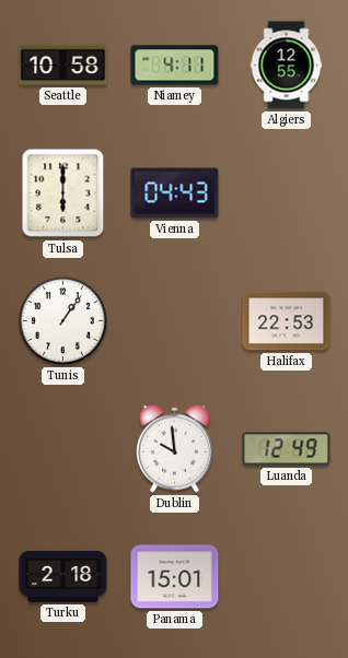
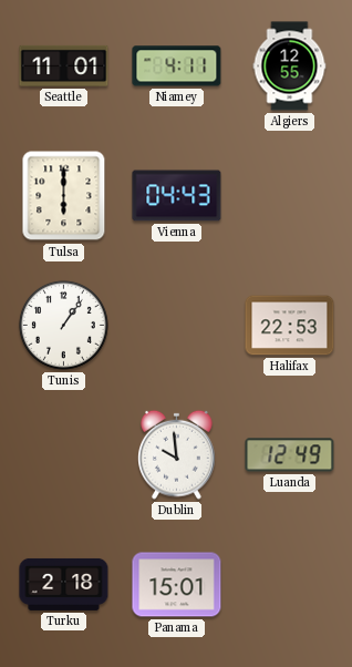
Seattle: 10:58 -> 11:01 (64, 65)
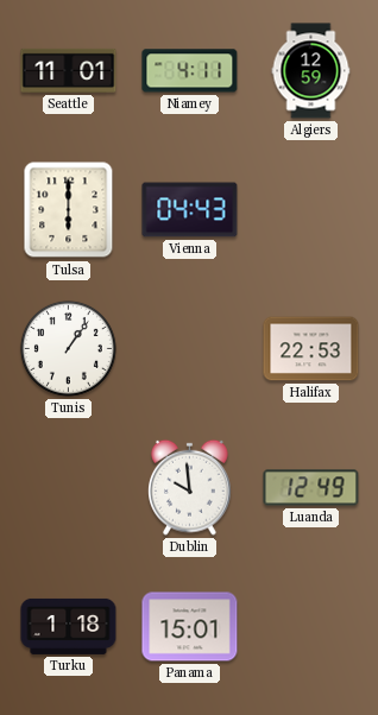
Algiers: 12:55 -> 12:59 (311, 71)
Turku: 2:18 -> 1:18 (69, 626)
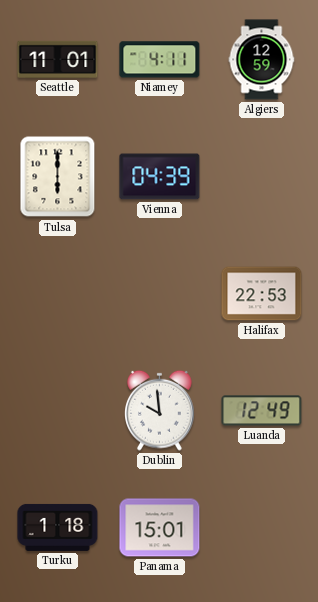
Vienna: 04:43 -> 04:39 (160, 177)
Tunis: 1:06 -> none (68, 348)
